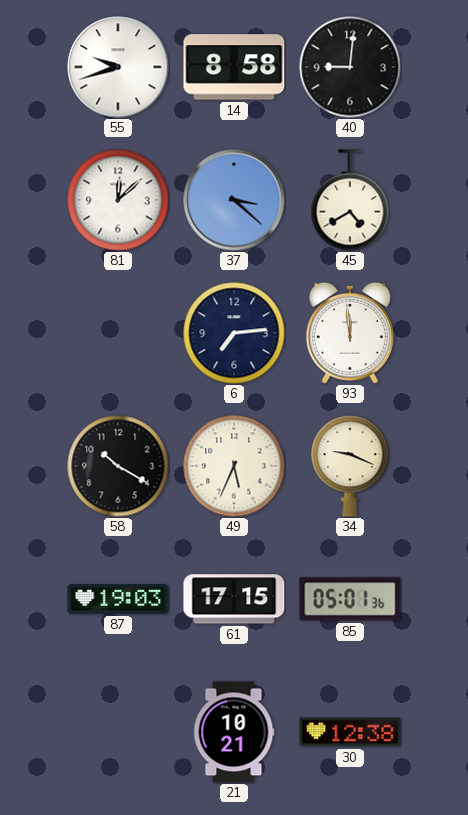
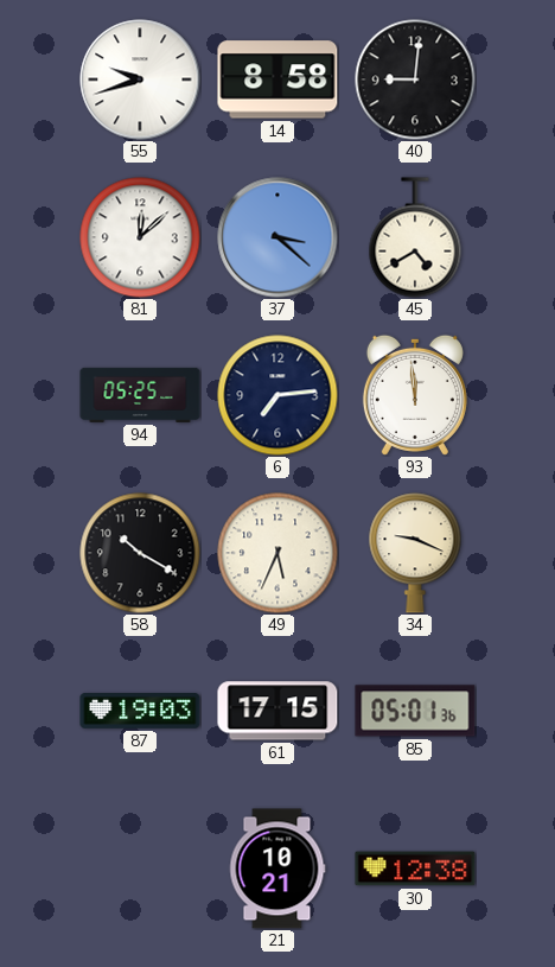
94: none -> 05:25 (140, 395)
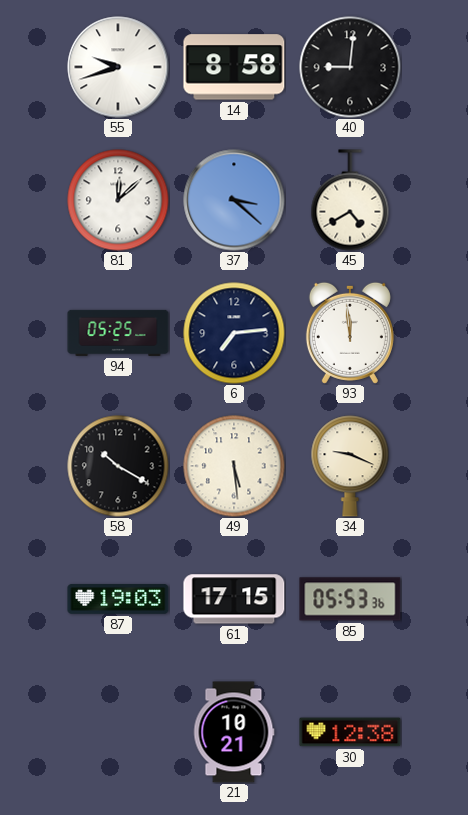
49: 5:34 -> 5:29 (234, 466)
85: 05:01 -> 05:53 (350, 599)
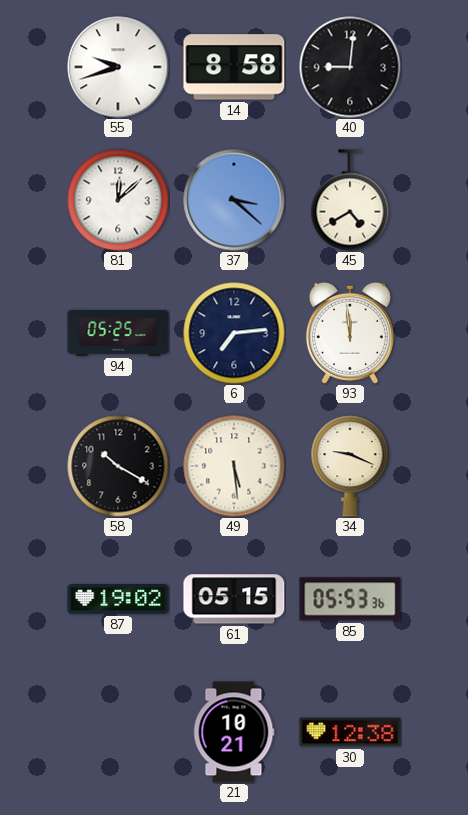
87: 19:03 -> 19:02 (118, 599)
61: 17:15 -> 05:15 (234, 599)
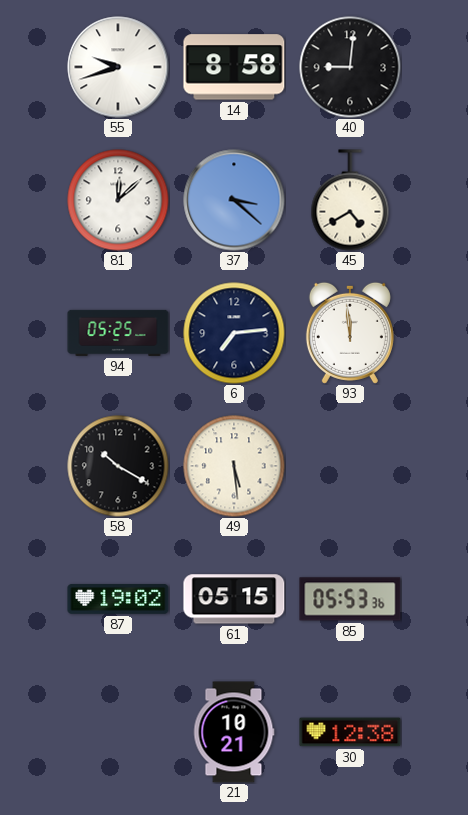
34: 9:19 -> none (350, 466)
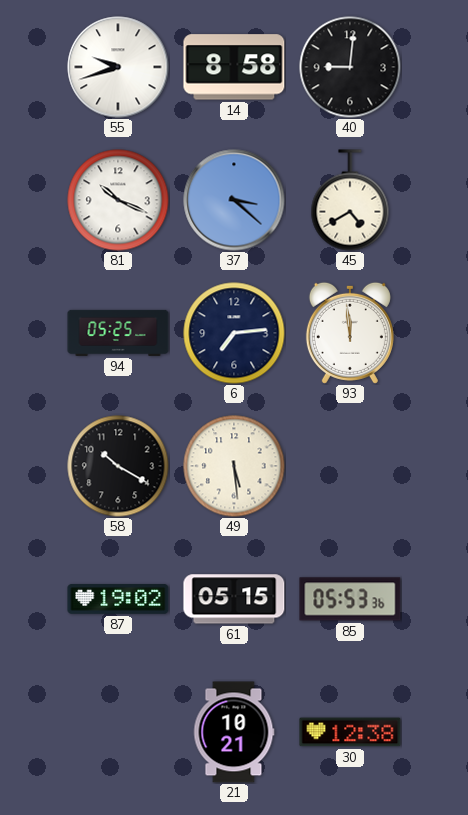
81: 12:08 -> 10:19 (118, 200)
